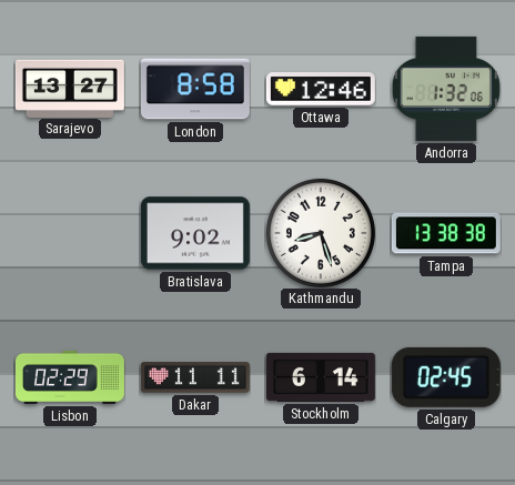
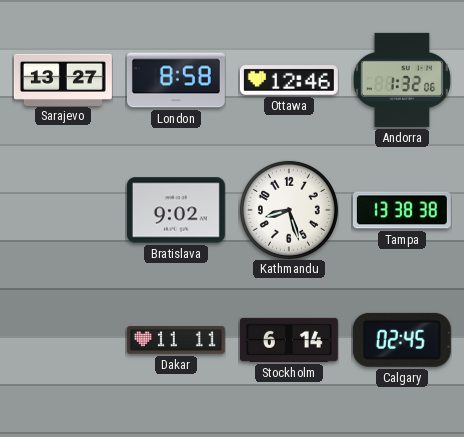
Lisbon: 02:29 -> none (70, 377)
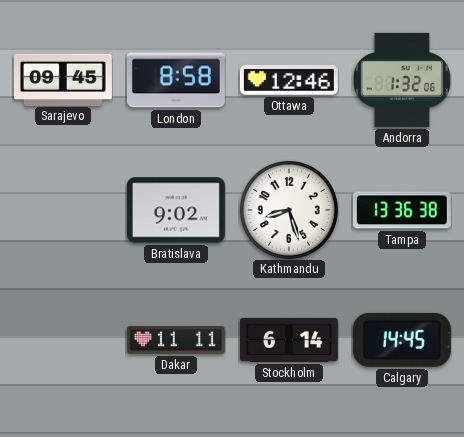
Sarajevo: 13:27 -> 09:45 (63, 79)
Tampa: 13:38 -> 13:36 (402, 210)
Calgary: 02:45 -> 14:45 (402, 340)
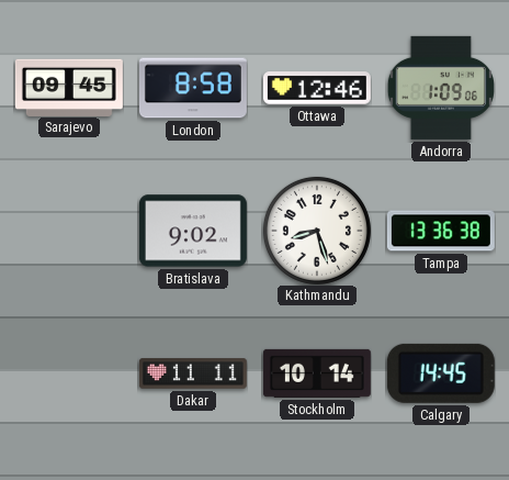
Andorra: 1:32 -> 1:09 (441, 88)
Stockholm: 6:14 -> 10:14 (317, 373)
